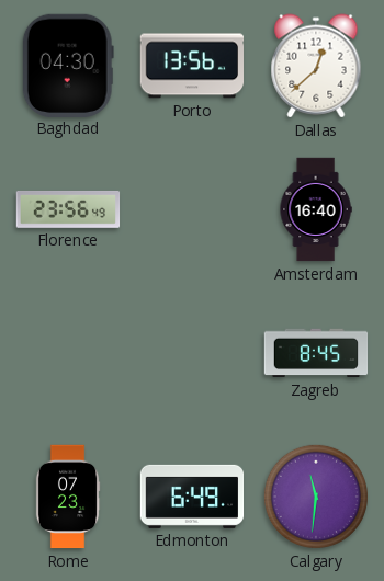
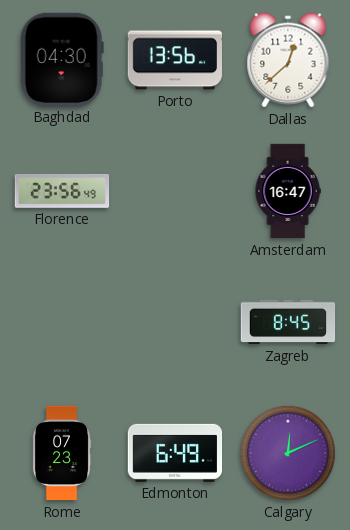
Amsterdam: 16:40 -> 16:47 (288, 191)
Calgary: 11:31 -> 12:11 (288, 453)
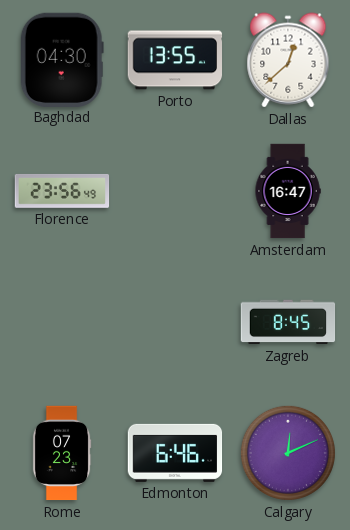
Porto: 13:56 -> 13:55 (175, 60)
Edmonton: 6:49 -> 6:46 (175, 453)
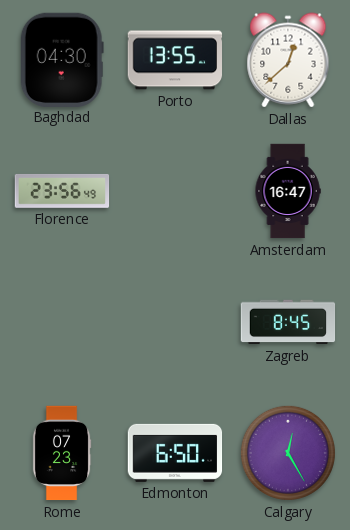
Edmonton: 6:46 -> 6:50 (175, 453)
Calgary: 12:11 -> 12:25 (288, 453)
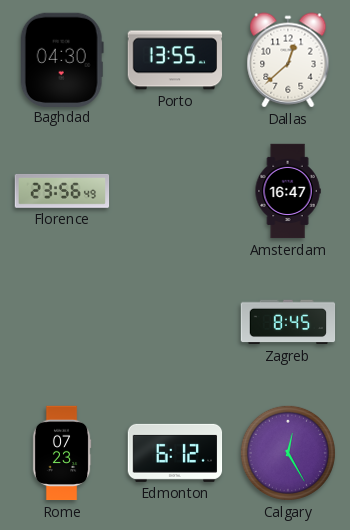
Edmonton: 6:50 -> 6:12 (175, 453)
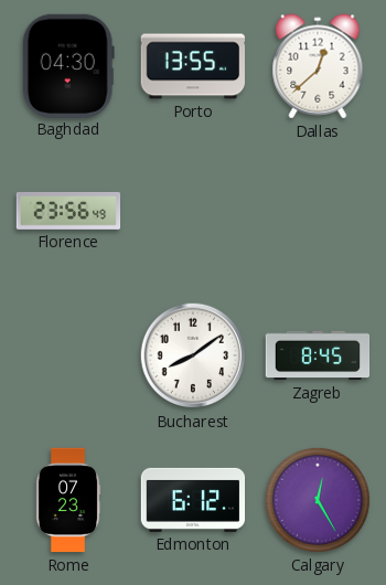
Amsterdam: 16:47 -> none (288, 191)
Bucharest: none -> 8:09 (193, 355)
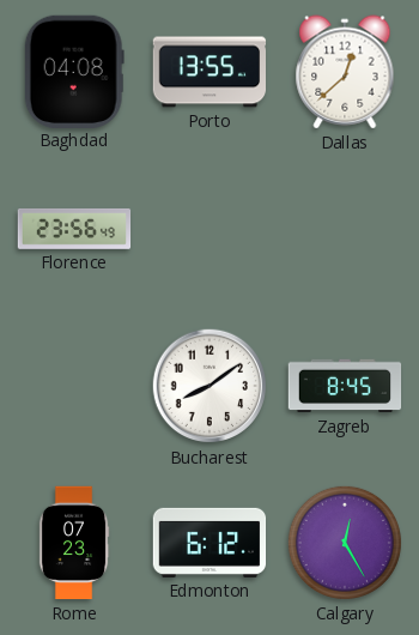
Baghdad: 04:30 -> 04:08 (74, 71)
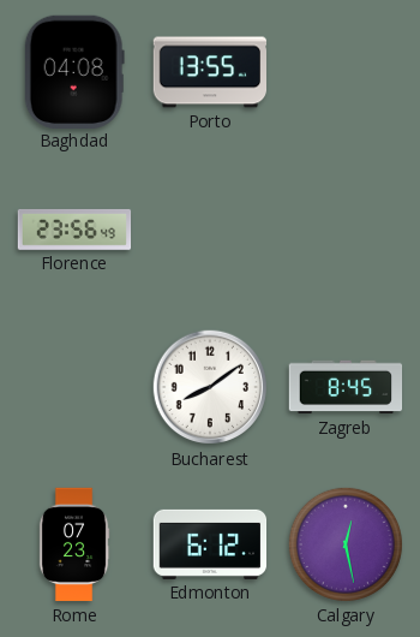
Dallas: 12:38 -> none (345, 72)
Calgary: 12:25 -> 12:28 (346, 544)
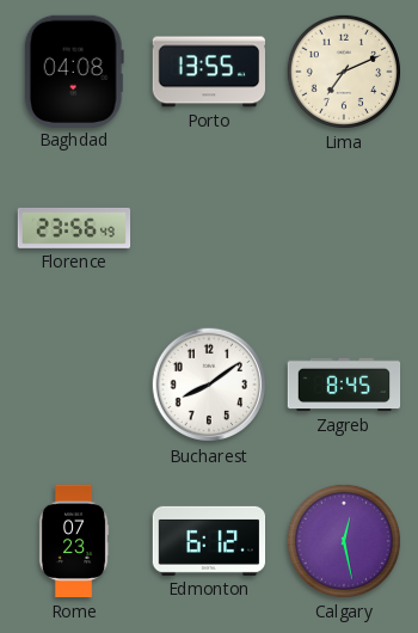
Lima: none -> 7:11 (344, 72)
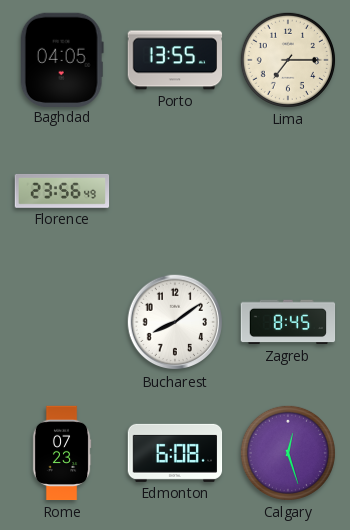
Baghdad: 04:08 -> 04:05 (62, 59)
Lima: 7:11 -> 7:15 (288, 60)
Edmonton: 6:12 -> 6:08 (175, 453)
Calgary: 12:28 -> 12:27 (288, 453)
